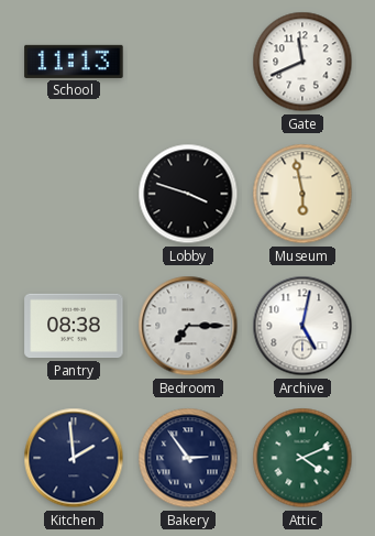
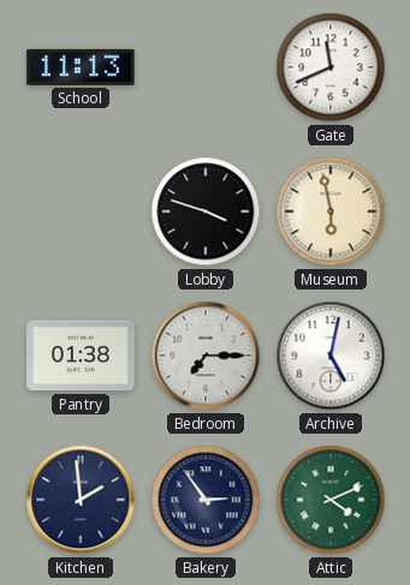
Pantry: 08:38 -> 01:38 (81, 356)
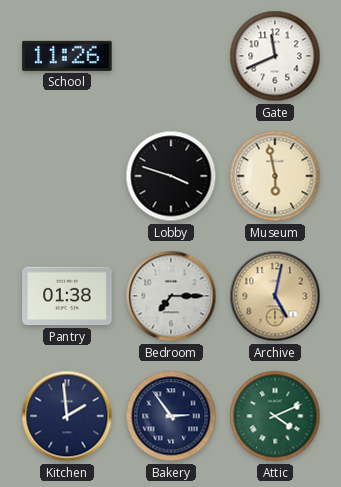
School: 11:13 -> 11:26 (67, 56)
Archive dial: white -> champagne (275, 296)
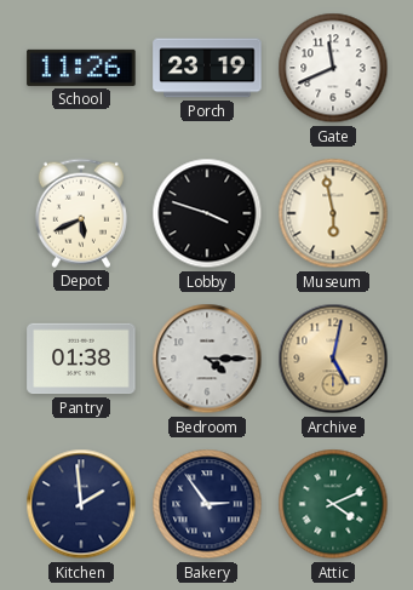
Porch: none -> 23:19 (207, 68)
Depot: none -> 5:41 (81, 213)
Bedroom: 7:15 -> 4:15 (207, 359)
